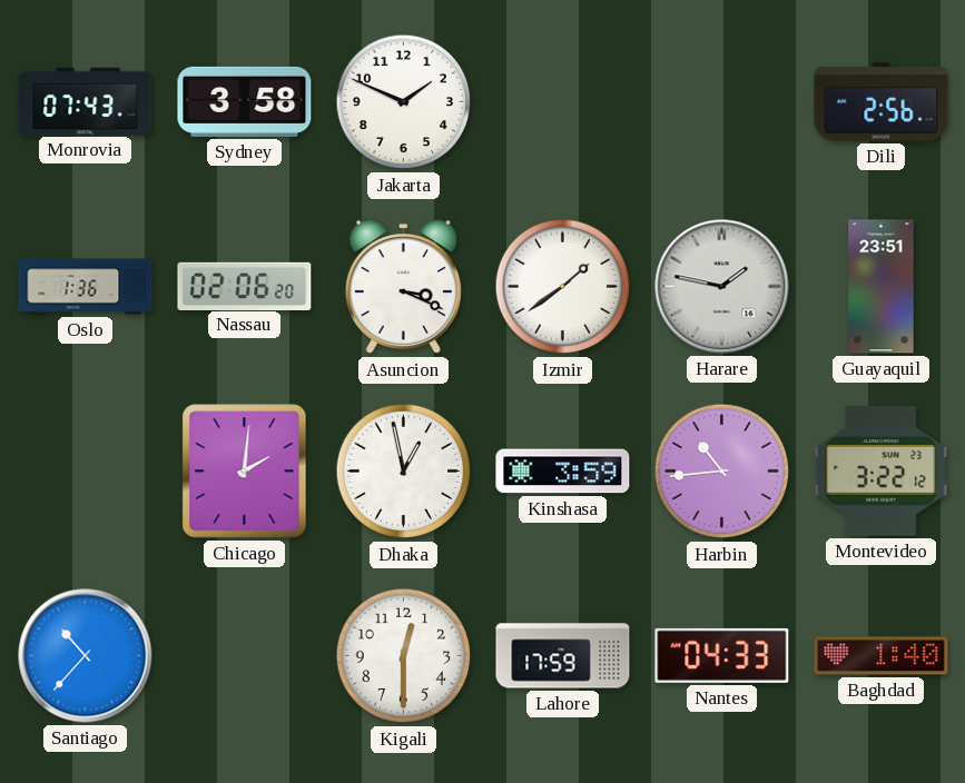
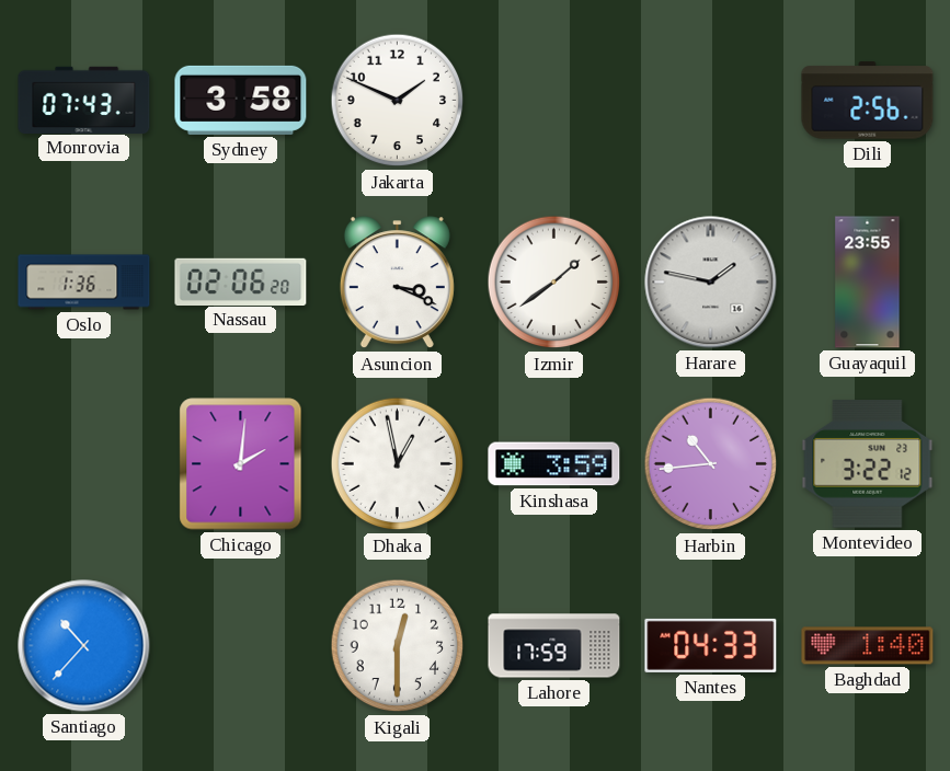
Guayaquil: 23:51 -> 23:55 (868, 283)
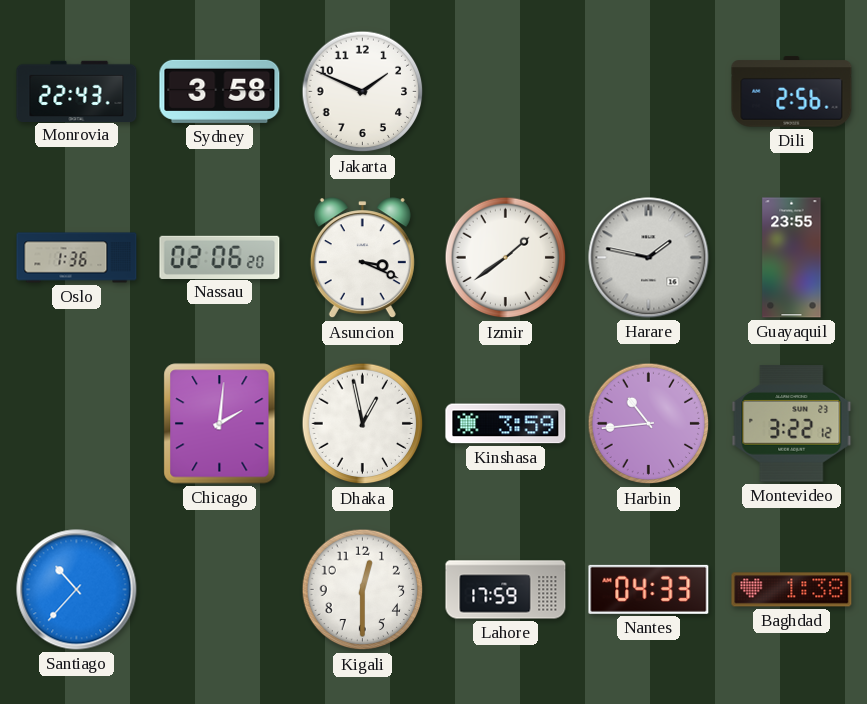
Monrovia: 07:43 -> 22:43 (77, 91)
Baghdad: 1:40 -> 1:38 (792, 590)
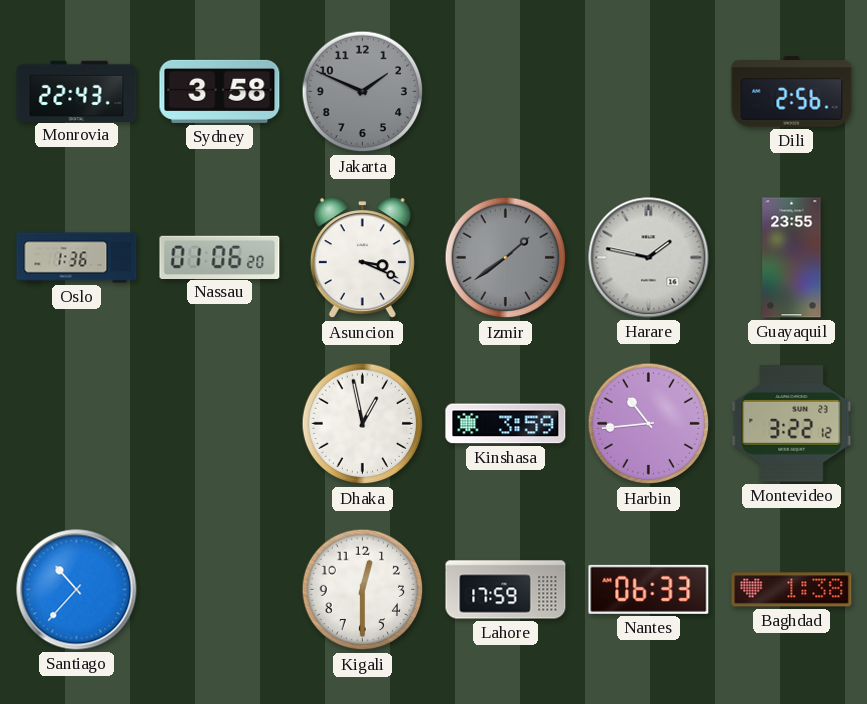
Jakarta dial: white -> grey (363, 92)
Nassau: 02:06 -> 01:06 (220, 257)
Izmir dial: white -> grey (506, 258)
Chicago: 2:01 -> none (220, 424)
Nantes: 04:33 -> 06:33 (649, 589)
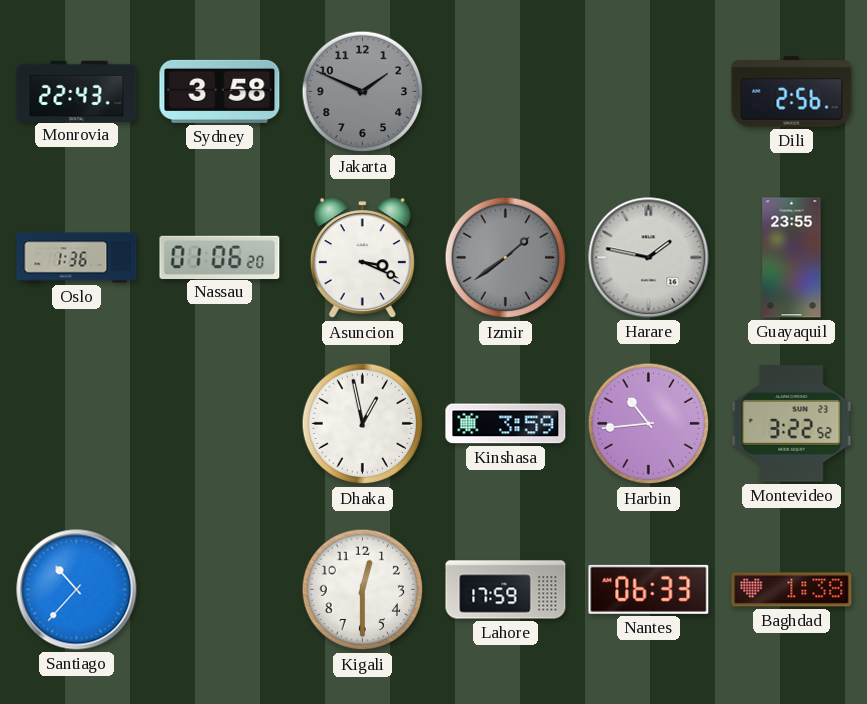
Montevideo: 3:22:12 -> 3:22:52 (792, 424)
